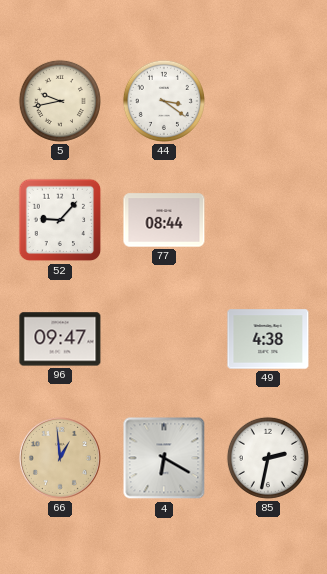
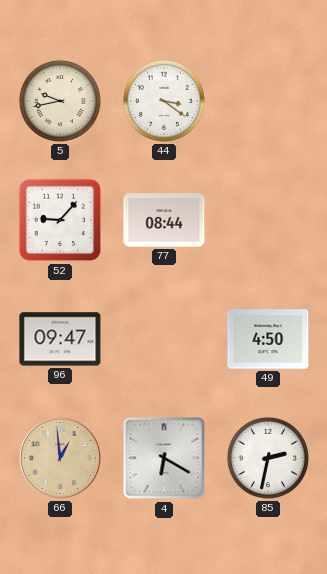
49: 4:38 -> 4:50 (268, 339)
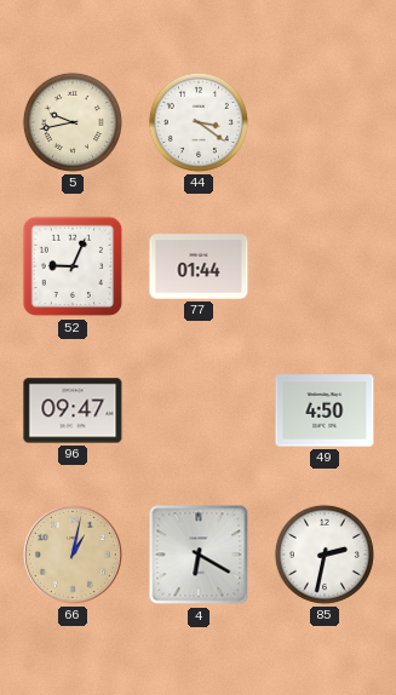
52: 9:07 -> 9:04 (73, 266)
77: 08:44 -> 01:44 (199, 266)
66: 12:59 -> 1:02 (73, 555)
